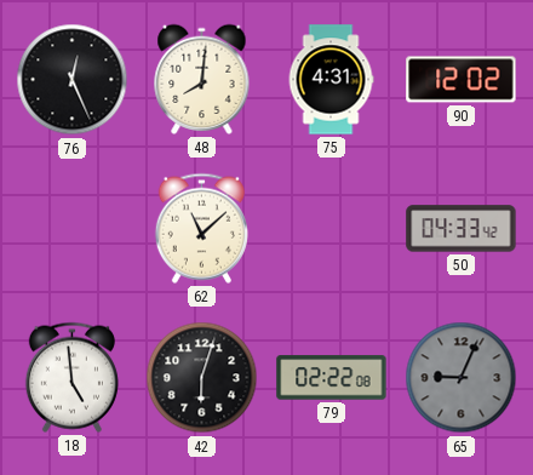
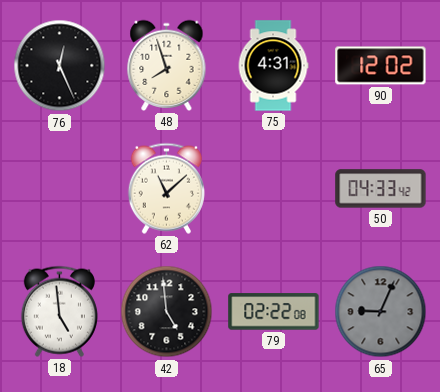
48: 8:01 -> 7:57 (167, 65)
42: 6:03 -> 4:59 (167, 312)
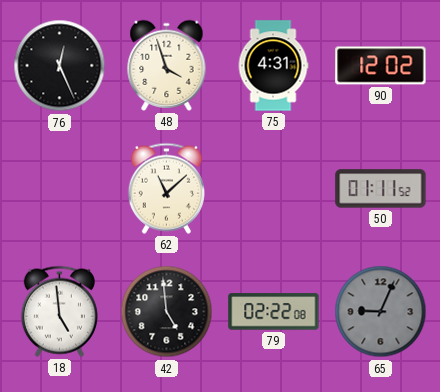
48: 7:57 -> 3:57 (167, 65)
50: 04:33 -> 01:11 (381, 189)
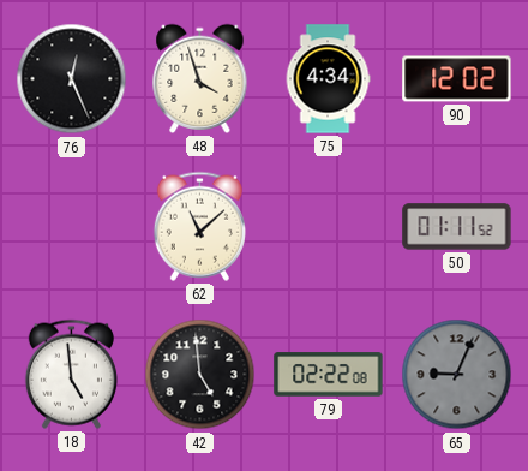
75: 4:31 -> 4:34 (328, 79)
